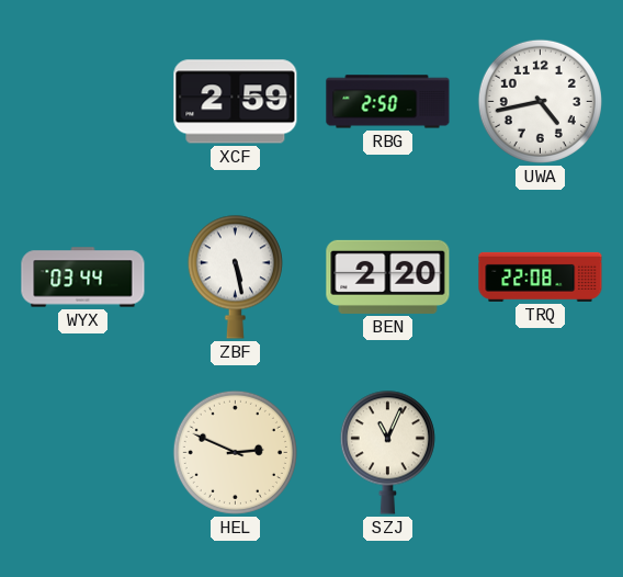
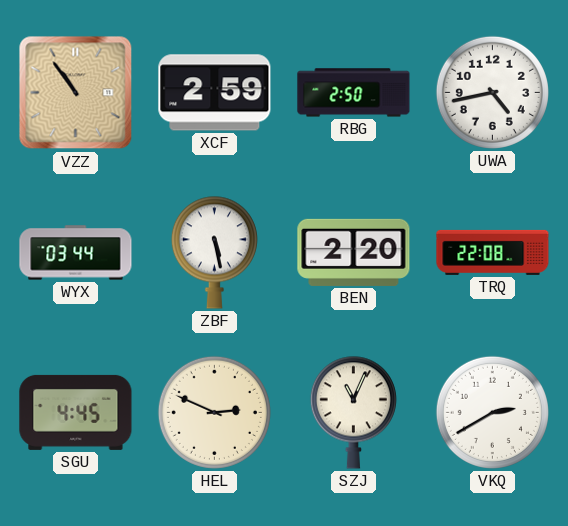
VZZ: none -> 10:54 (76, 93)
SGU: none -> 4:45 (76, 412)
VKQ: none -> 2:40 (492, 412)
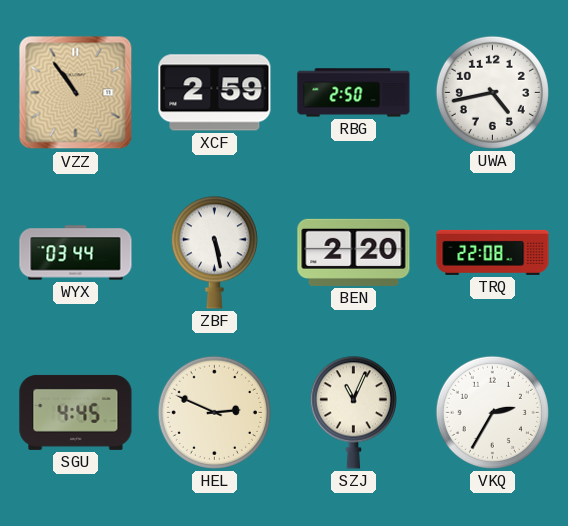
VKQ: 2:40 -> 2:35 (492, 412)
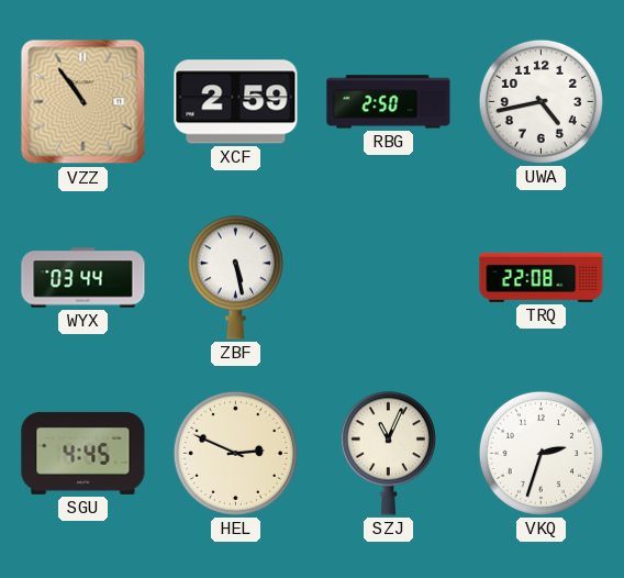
BEN: 2:20 -> none (354, 252)
VKQ: 2:35 -> 2:33 (541, 453)
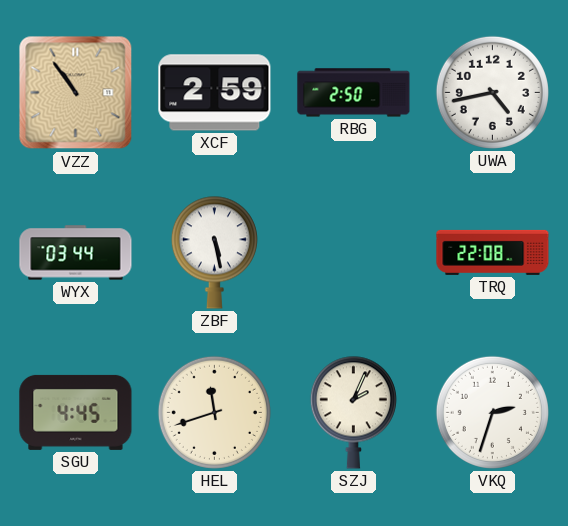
HEL: 2:49 -> 11:42 (214, 412)
SZJ: 11:04 -> 2:04 (353, 412)
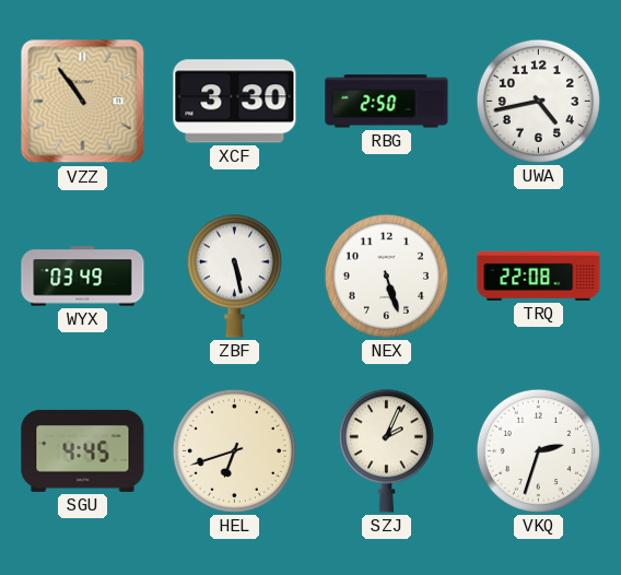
XCF: 2:59 -> 3:30 (235, 102)
WYX: 03:44 -> 03:49 (83, 277)
NEX: none -> 5:27 (386, 275)
HEL: 11:42 -> 6:42 (234, 450)
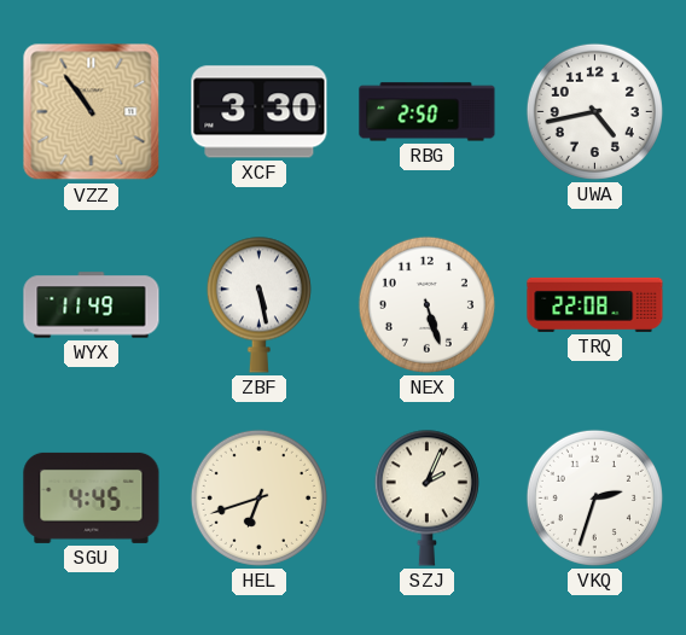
WYX: 03:49 -> 11:49 (92, 305)
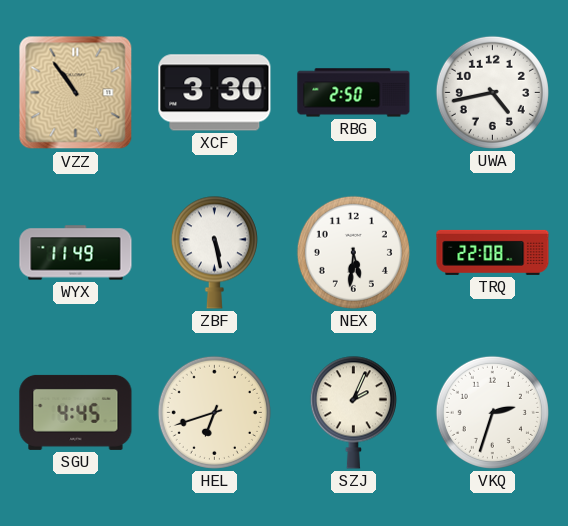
NEX: 5:27 -> 5:31 (353, 252)
